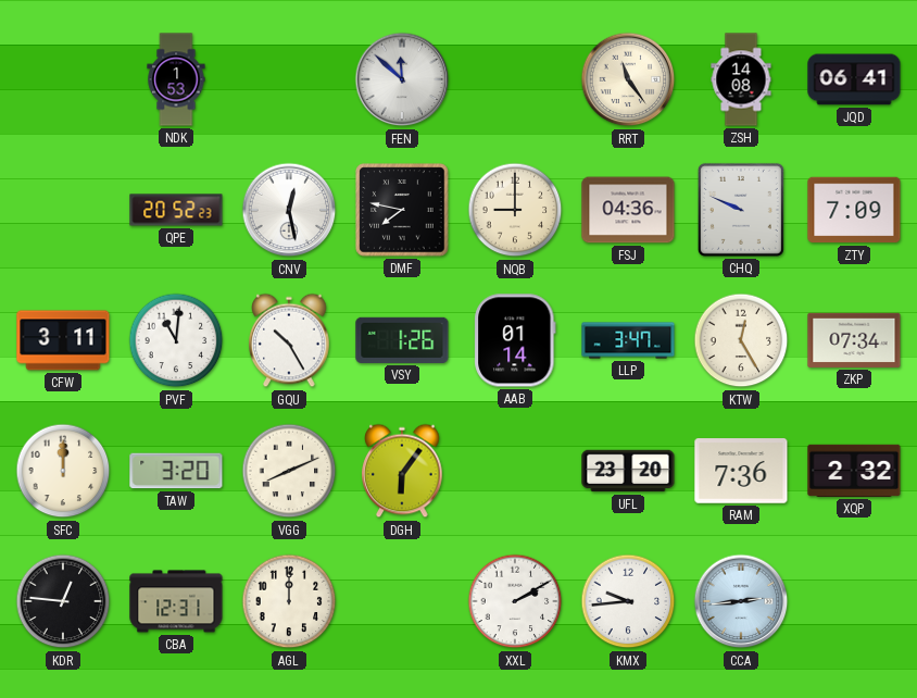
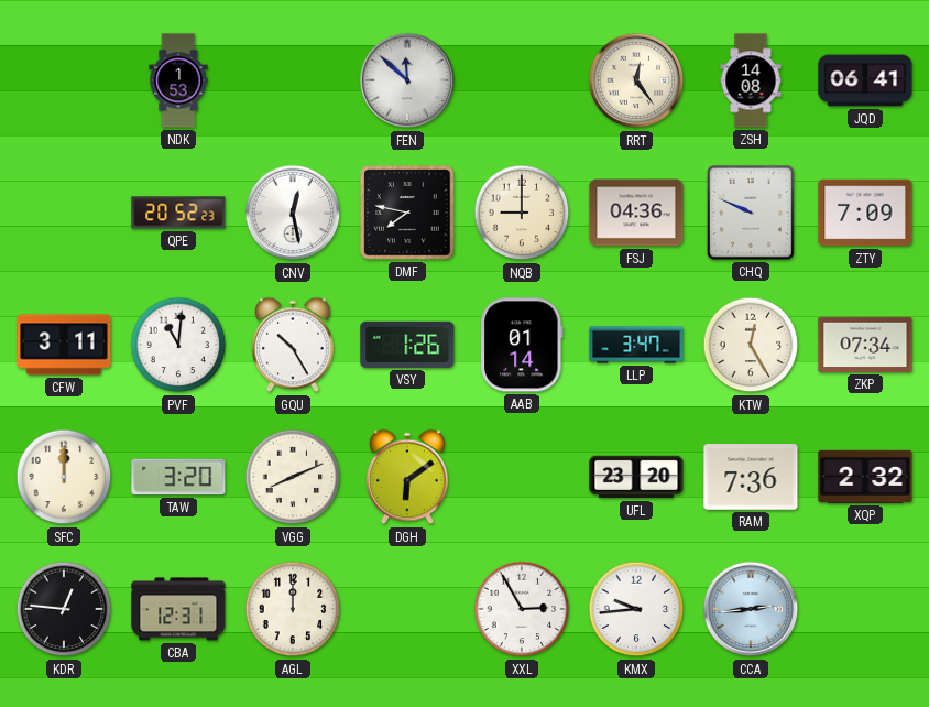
RRT: 11:24 -> 12:24 (636, 80)
DGH: 6:06 -> 6:09 (407, 477)
XXL: 2:10 -> 2:55 (522, 609)
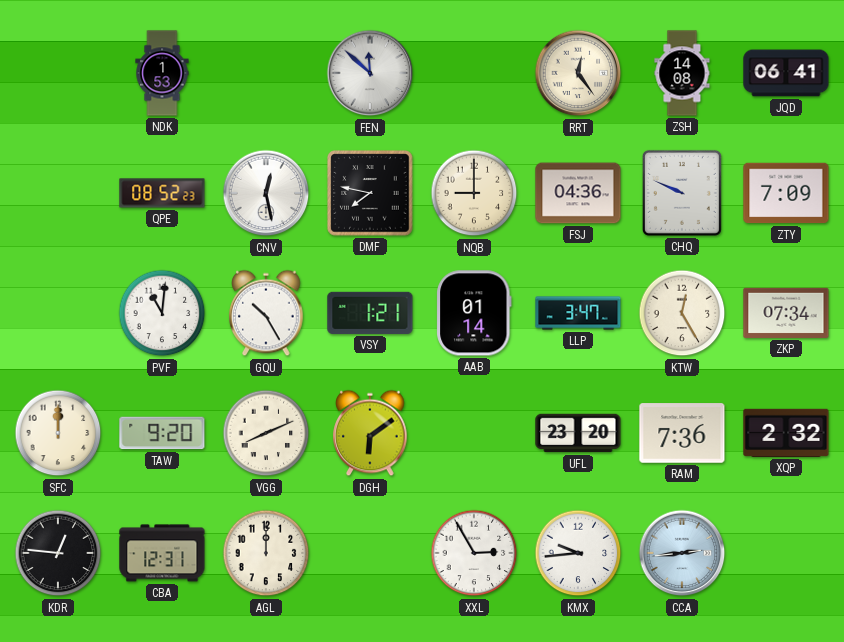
QPE: 20:52 -> 08:52 (162, 193)
CFW: 3:11 -> none (64, 345)
VSY: 1:26 -> 1:21 (370, 313)
TAW: 3:20 -> 9:20 (162, 433)
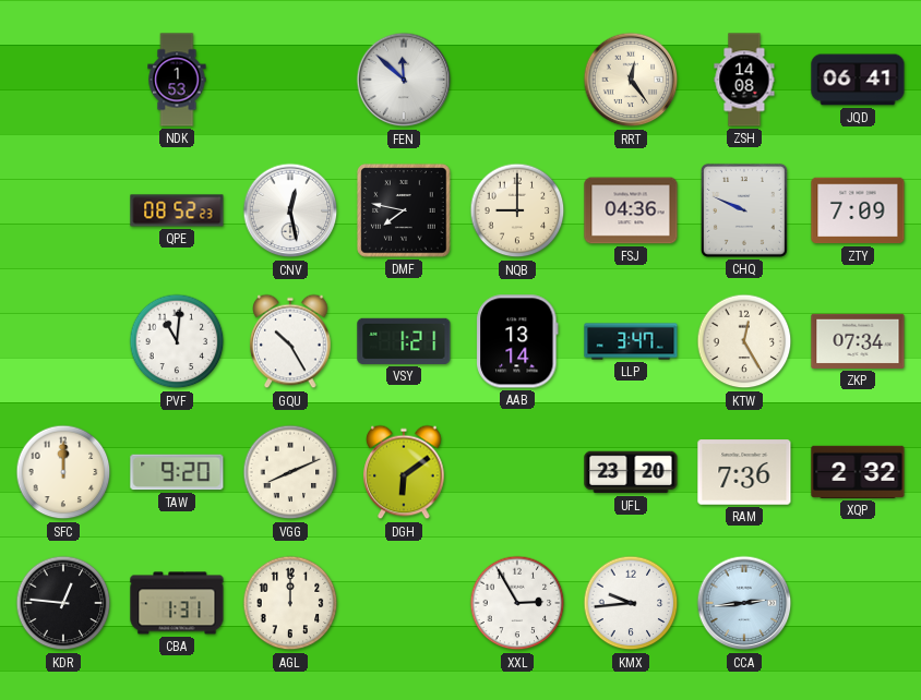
AAB: 01:14 -> 13:14 (517, 341)
CBA: 12:31 -> 1:31 (177, 603)
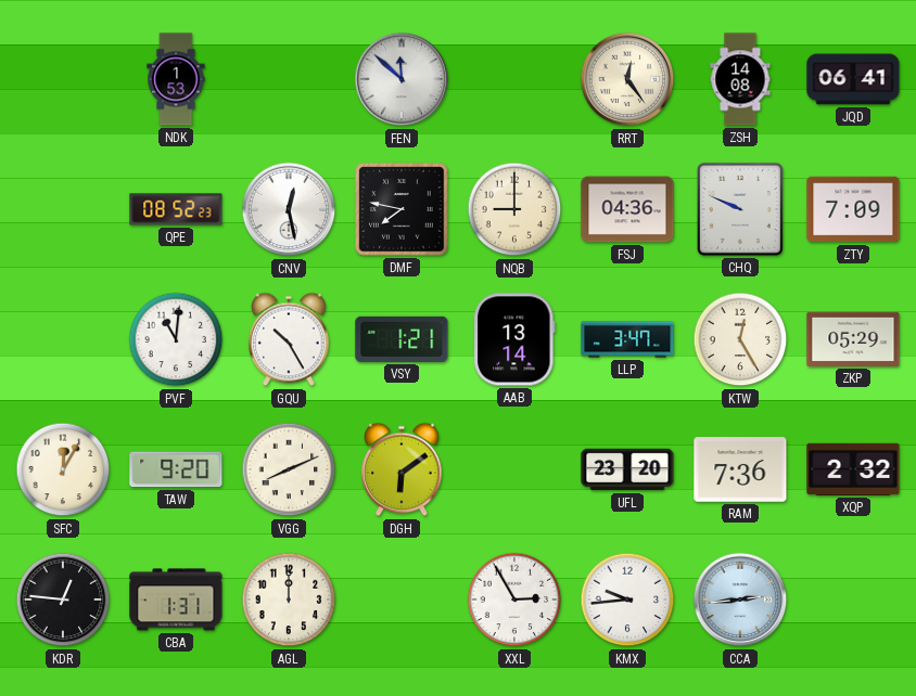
ZKP: 07:34 -> 05:29 (853, 339)
SFC: 12:00 -> 12:05 (63, 469)
